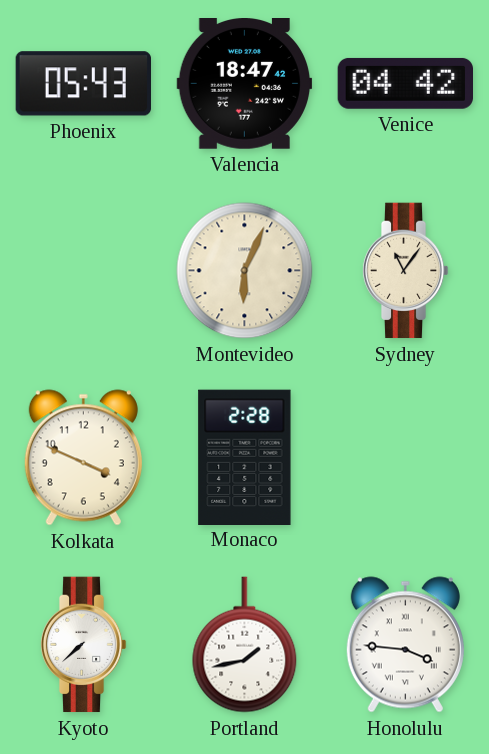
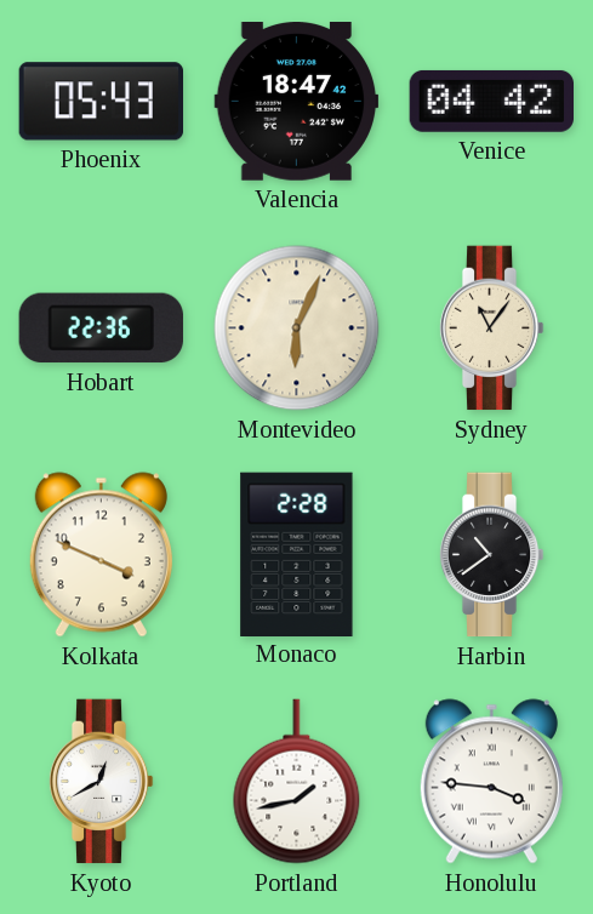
Hobart: none -> 22:36 (101, 329)
Harbin: none -> 10:39 (491, 555)
Kyoto: 7:38 -> 12:40 (101, 782)
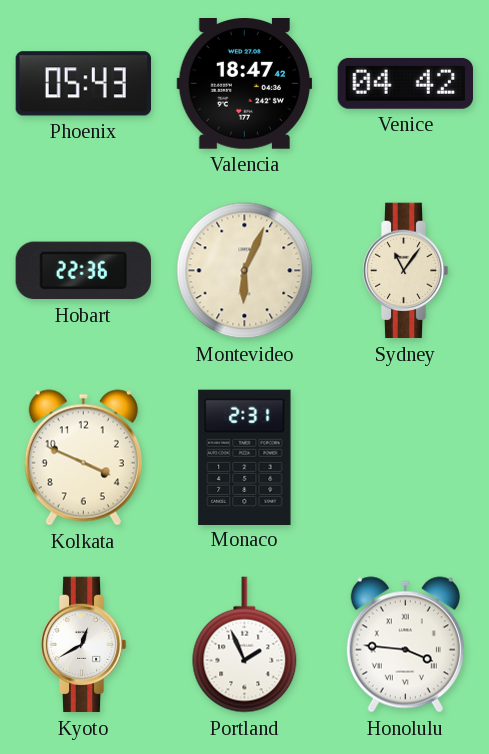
Monaco: 2:28 -> 2:31 (245, 457)
Harbin: 10:39 -> none (491, 555)
Portland: 1:43 -> 1:56 (245, 645)
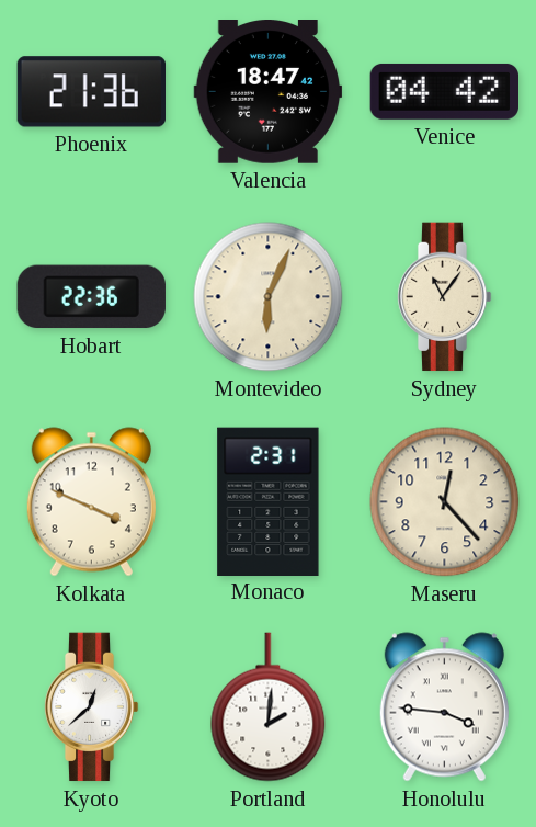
Phoenix: 05:43 -> 21:36 (91, 92)
Maseru: none -> 12:23 (445, 502)
Kyoto: 12:40 -> 12:38 (91, 707)
Portland: 1:56 -> 2:01 (269, 707)
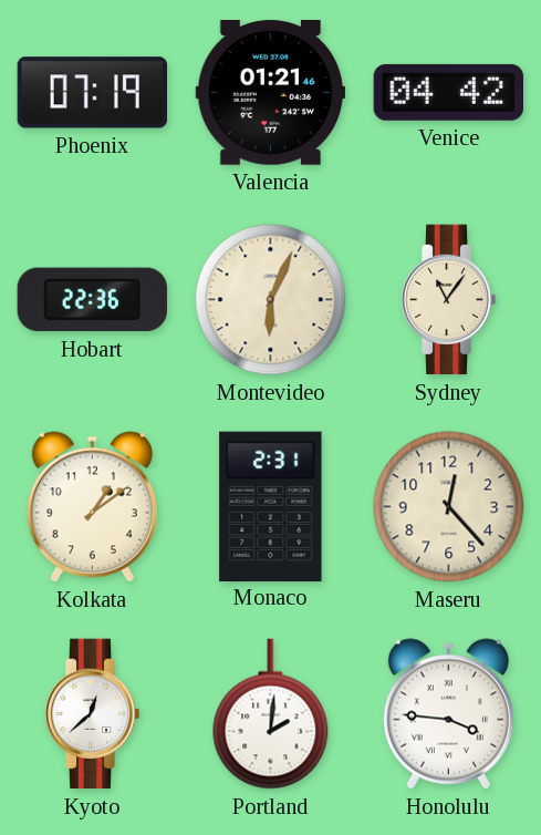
Phoenix: 21:36 -> 07:19 (92, 93)
Valencia: 18:47 -> 01:21 (271, 93)
Kolkata: 3:49 -> 1:09 (92, 507)
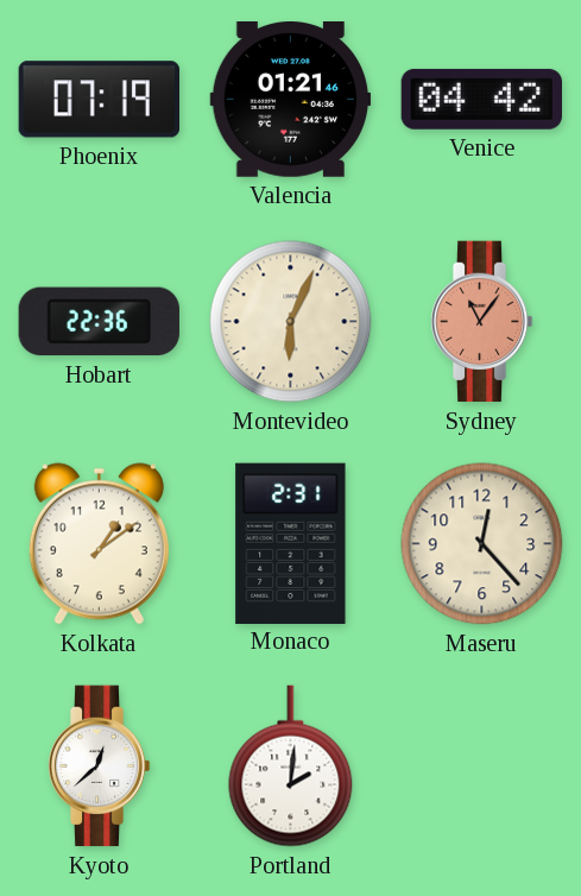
Sydney dial: cream -> salmon (481, 322)
Honolulu: 3:46 -> none (448, 714)
